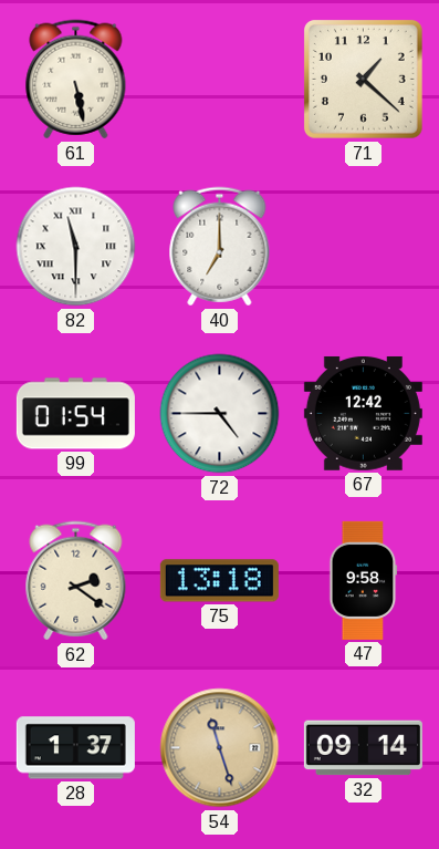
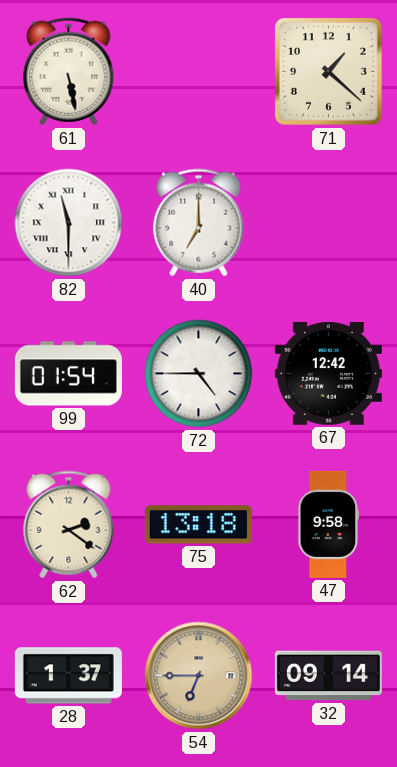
54: 11:27 -> 6:45 (199, 676)
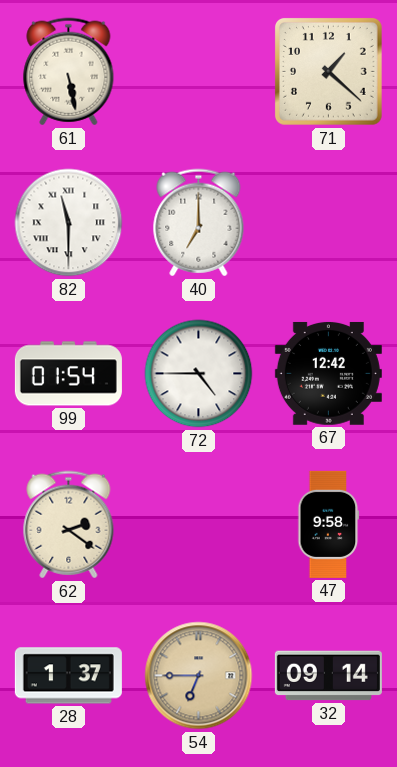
75: 13:18 -> none (198, 525)
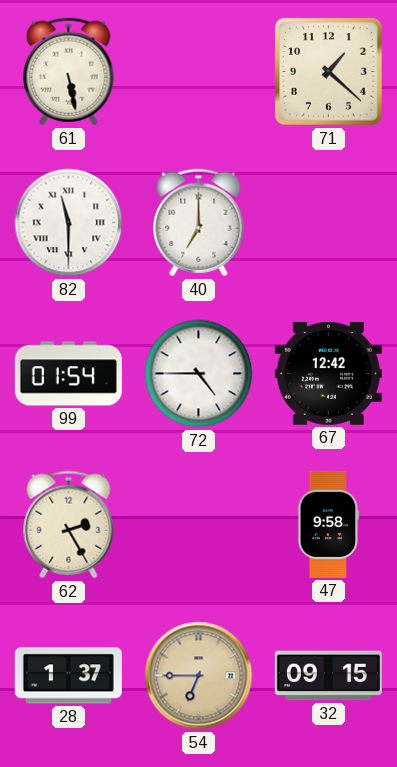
62: 2:21 -> 2:25 (69, 525)
32: 09:14 -> 09:15 (328, 676)
